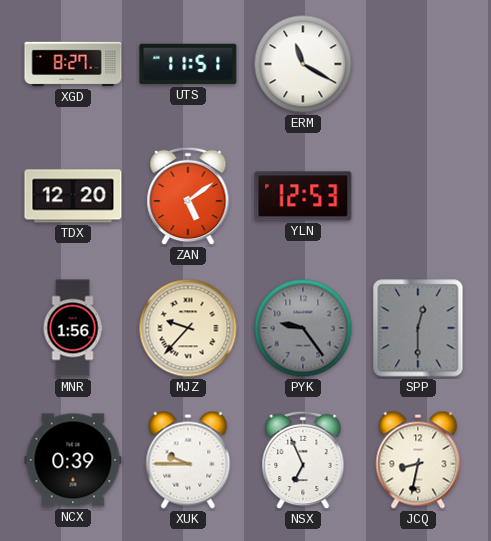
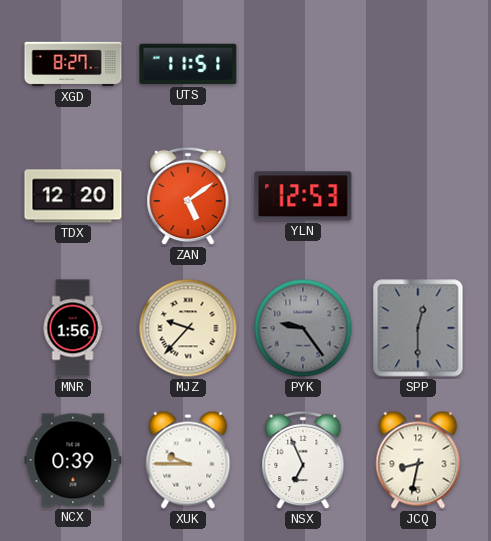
ERM: 11:20 -> none (303, 64)
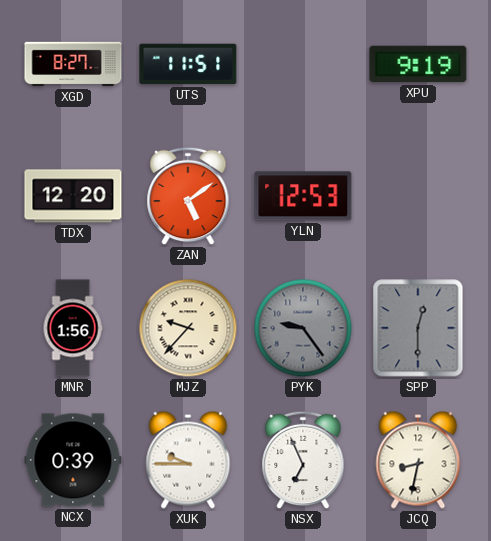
XPU: none -> 9:19 (418, 64)
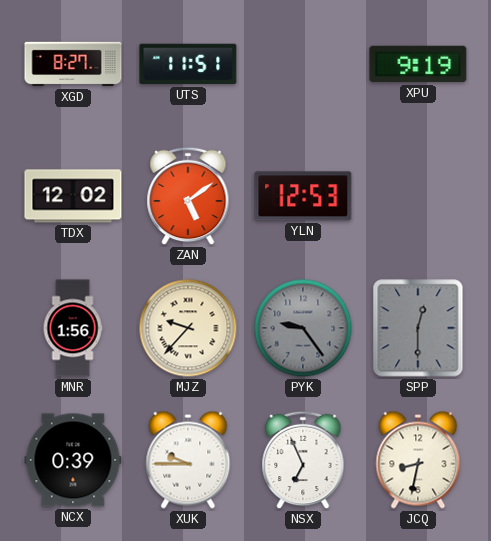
TDX: 12:20 -> 12:02 (73, 196)
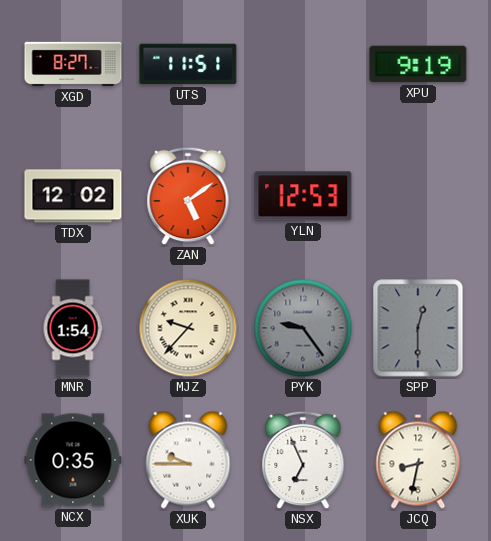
MNR: 1:56 -> 1:54 (73, 328)
NCX: 0:39 -> 0:35 (73, 460)
